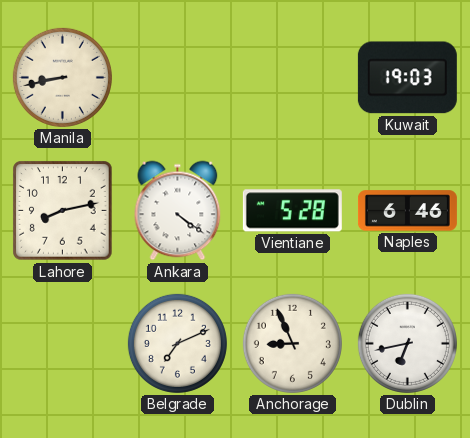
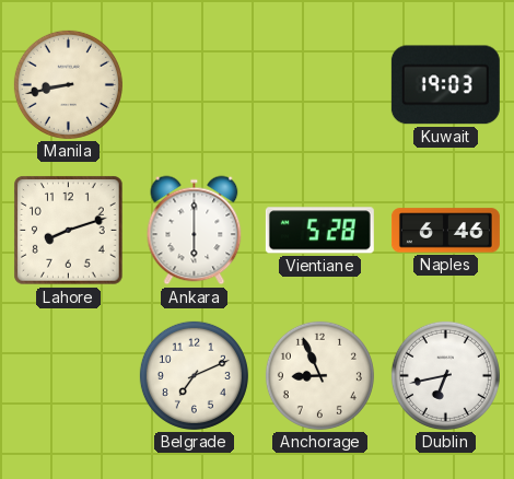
Lahore: 8:13 -> 8:12 (69, 231)
Ankara: 4:21 -> 6:00 (195, 231)
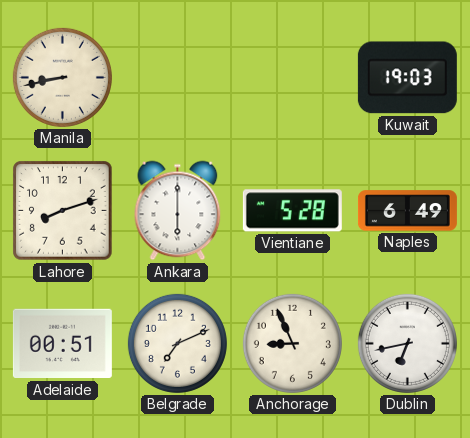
Naples: 6:46 -> 6:49 (407, 211)
Adelaide: none -> 00:51 (62, 344)
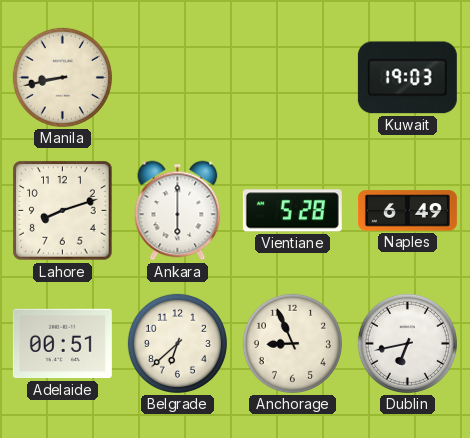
Belgrade: 7:11 -> 6:38 (177, 343)
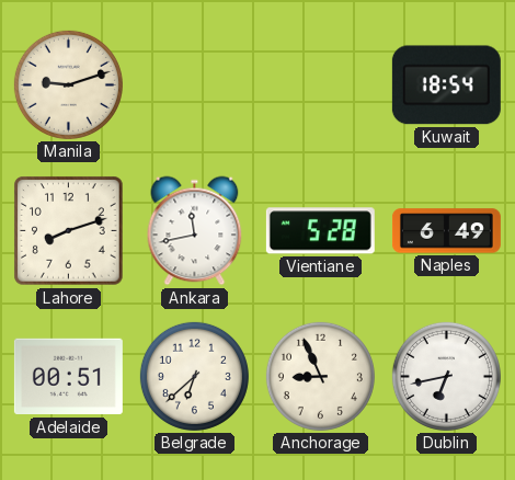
Manila: 8:43 -> 9:12 (68, 84)
Kuwait: 19:03 -> 18:54 (446, 85)
Ankara: 6:00 -> 11:43 (195, 231)
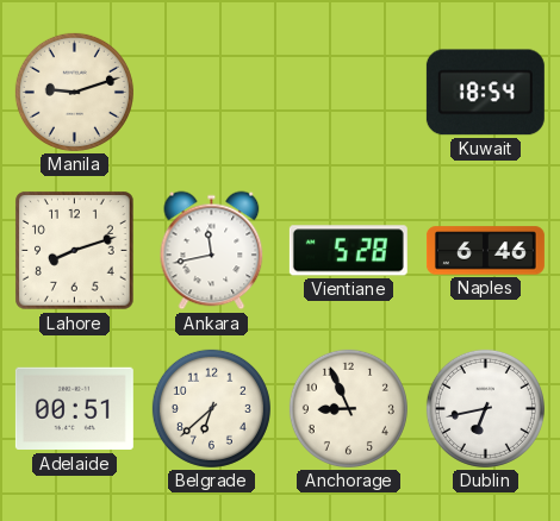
Naples: 6:49 -> 6:46 (485, 251)
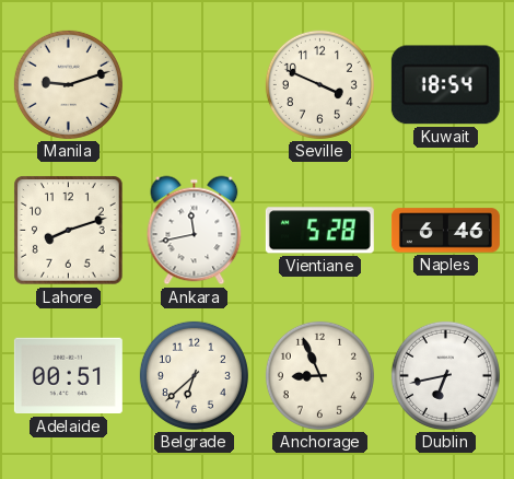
Seville: none -> 3:49 (319, 84)
